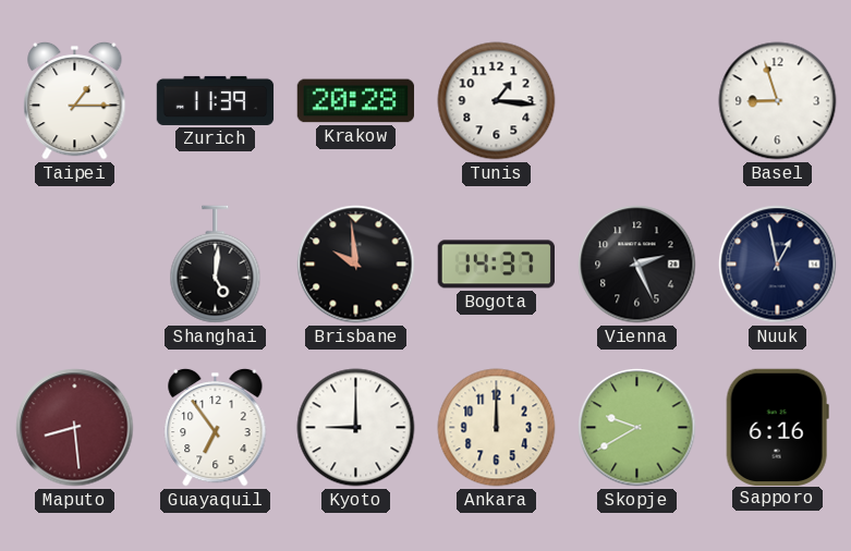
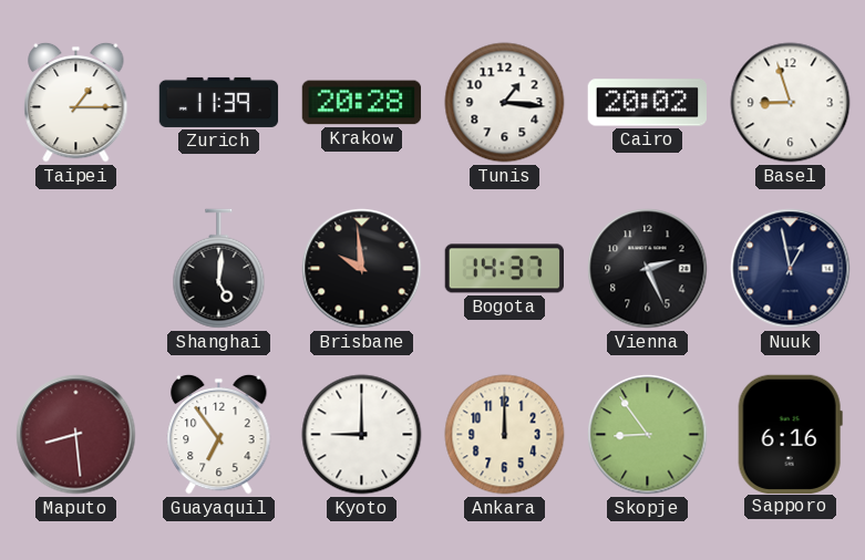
Cairo: none -> 20:02 (647, 103)
Skopje: 9:40 -> 8:54 (648, 435)
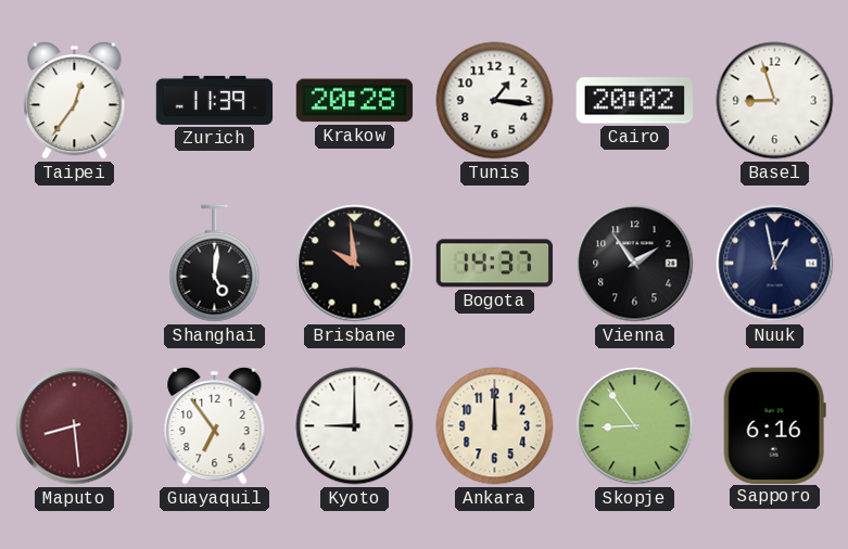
Taipei: 1:15 -> 12:36 (75, 100)
Vienna: 2:26 -> 1:54 (635, 264)
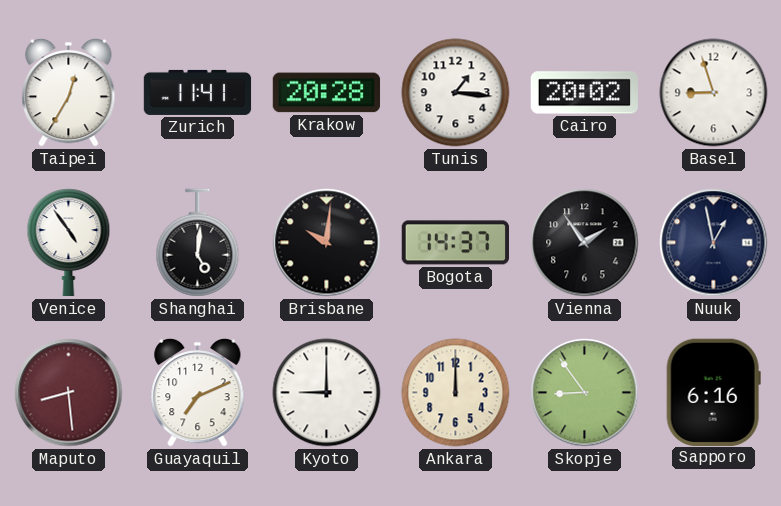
Taipei: 12:36 -> 12:35 (69, 92)
Zurich: 11:39 -> 11:41 (198, 92)
Venice: none -> 4:54 (69, 243)
Brisbane: 9:59 -> 10:01 (327, 243)
Guayaquil: 6:54 -> 7:11 (198, 392)
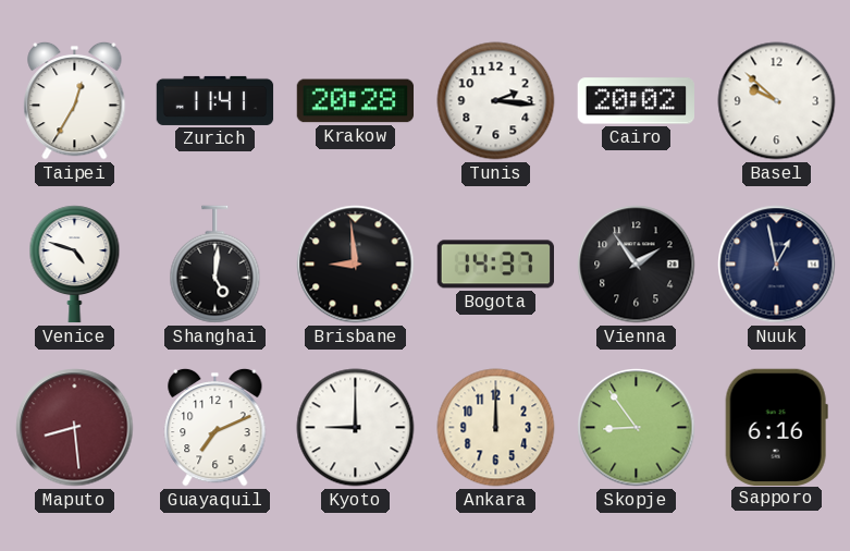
Tunis: 1:16 -> 2:16 (496, 101)
Basel: 8:57 -> 9:52 (777, 101)
Venice: 4:54 -> 4:48 (75, 265)
Brisbane: 10:01 -> 8:59 (356, 265)
